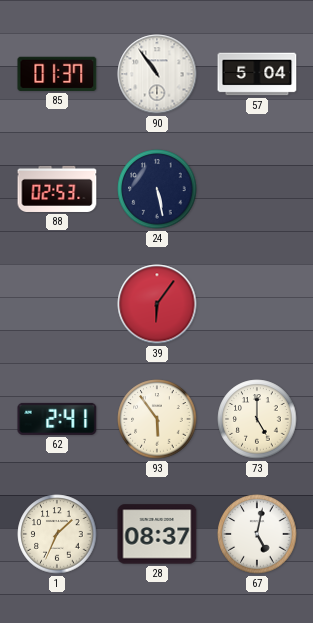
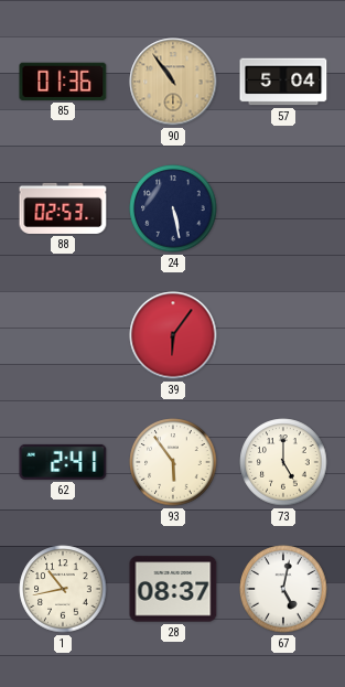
85: 01:37 -> 01:36 (63, 82)
90 dial: white -> champagne (173, 82)
1: 1:34 -> 10:43 (63, 589)
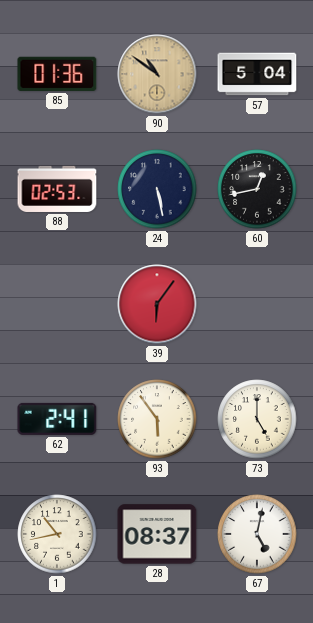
90: 10:54 -> 10:51 (157, 74)
60: none -> 12:43 (257, 189)
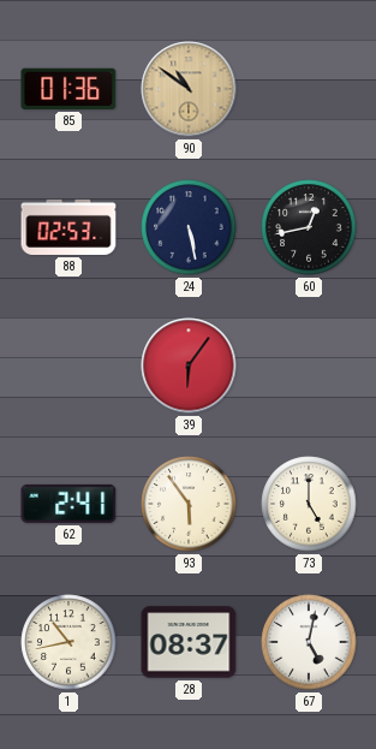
57: 5:04 -> none (257, 74)
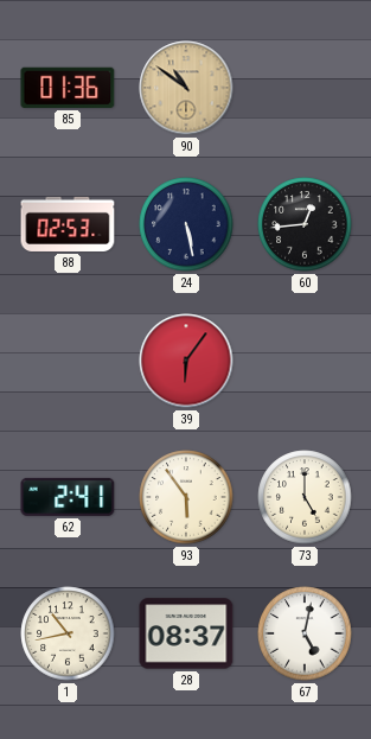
60: 12:43 -> 12:44 (305, 224)
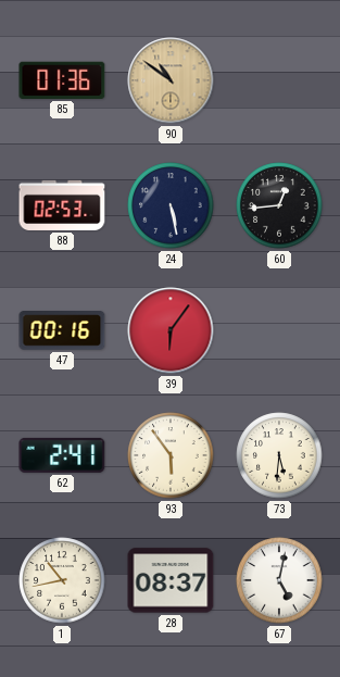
47: none -> 00:16 (62, 330)
73: 5:00 -> 5:31 (279, 455)
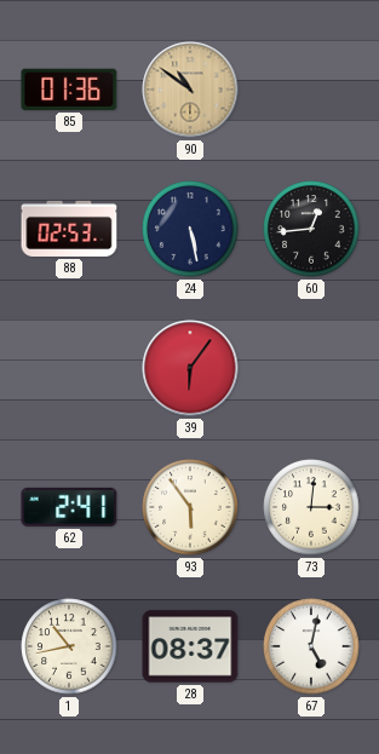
47: 00:16 -> none (62, 330)
73: 5:31 -> 3:01 (311, 507)
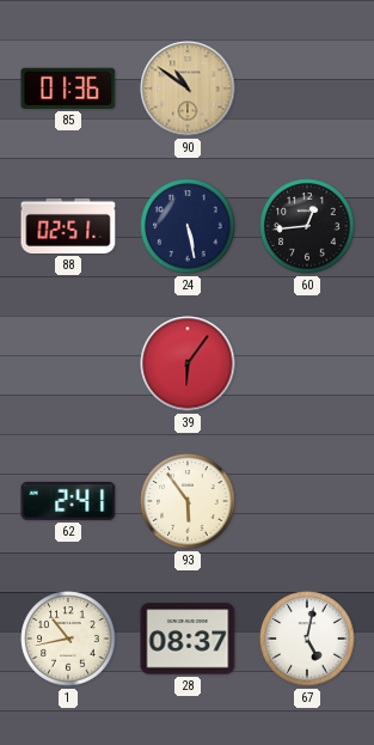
88: 02:53 -> 02:51 (68, 226)
73: 3:01 -> none (311, 507)
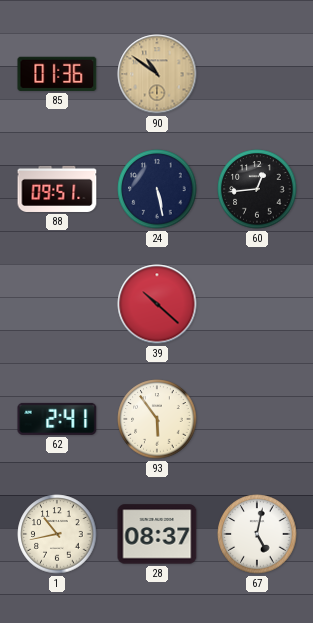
88: 02:51 -> 09:51 (57, 189)
39: 6:06 -> 10:22 (157, 304)
